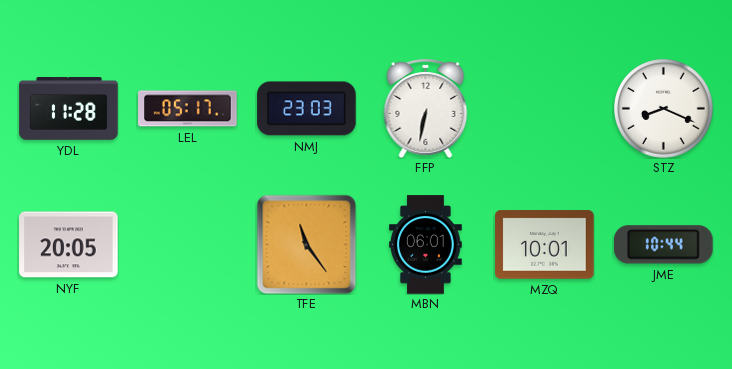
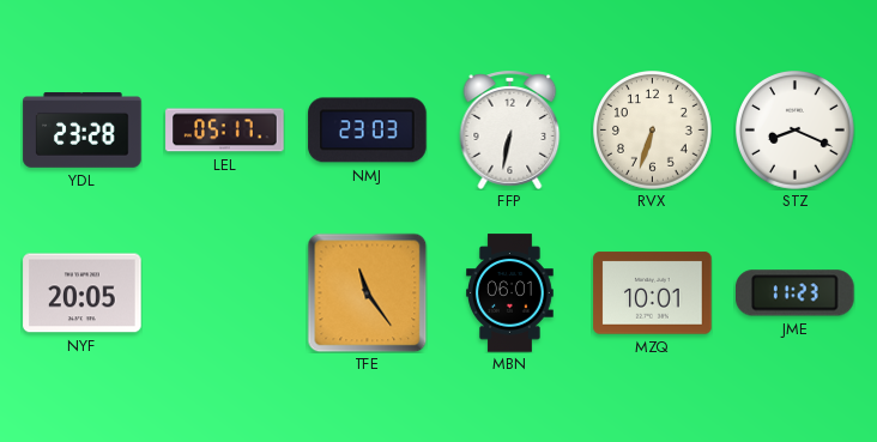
YDL: 11:28 -> 23:28 (83, 131)
RVX: none -> 6:33 (653, 131)
JME: 10:44 -> 11:23 (796, 293)
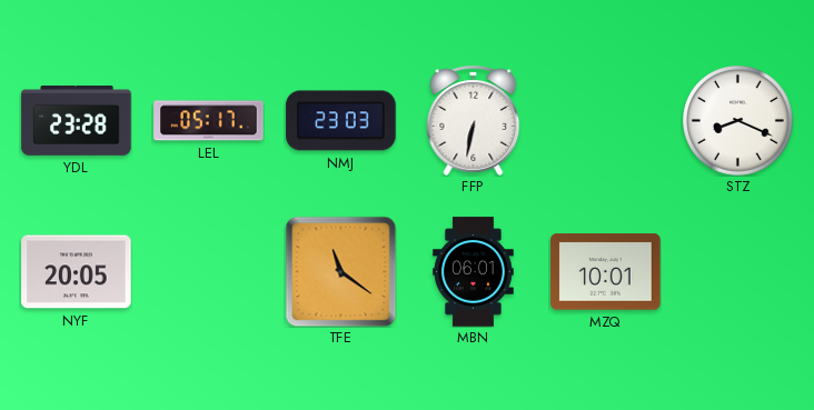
RVX: 6:33 -> none (653, 131)
TFE: 11:24 -> 11:21 (340, 271)
JME: 11:23 -> none (796, 293)
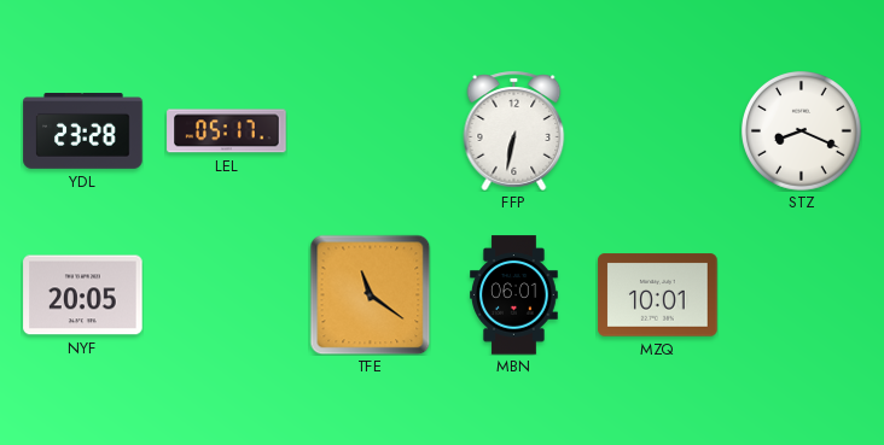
NMJ: 23:03 -> none (341, 121)
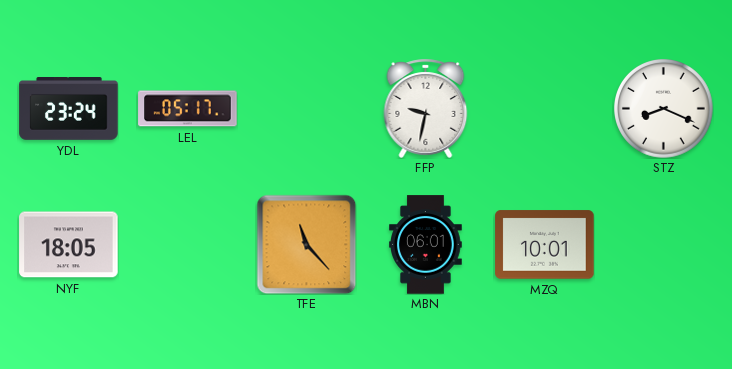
YDL: 23:28 -> 23:24 (69, 109)
FFP: 6:32 -> 9:32 (426, 108)
NYF: 20:05 -> 18:05 (69, 245)
TFE: 11:21 -> 11:23 (306, 244)
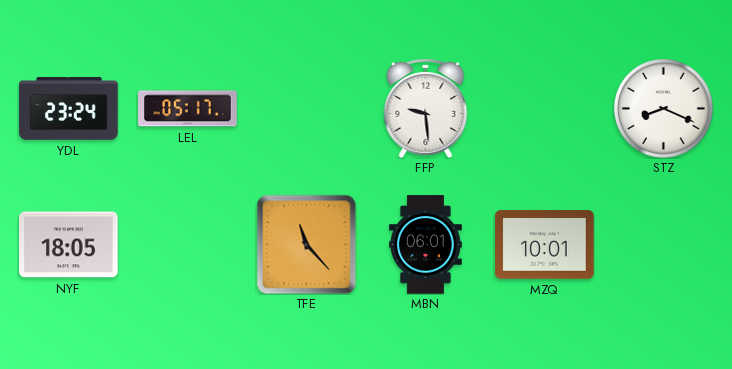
FFP: 9:32 -> 9:29 (426, 108)
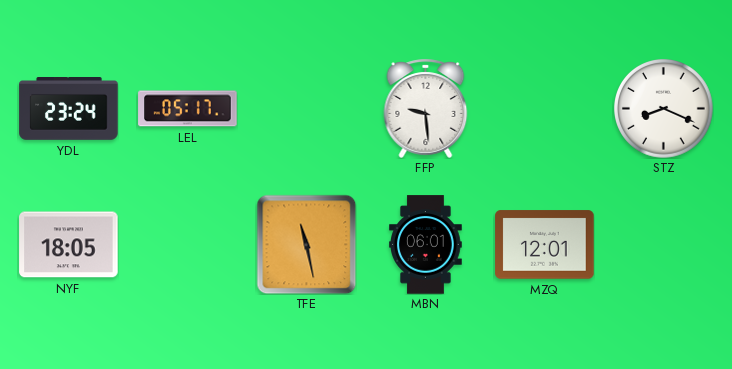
TFE: 11:23 -> 11:28 (306, 244)
MZQ: 10:01 -> 12:01 (545, 245)
